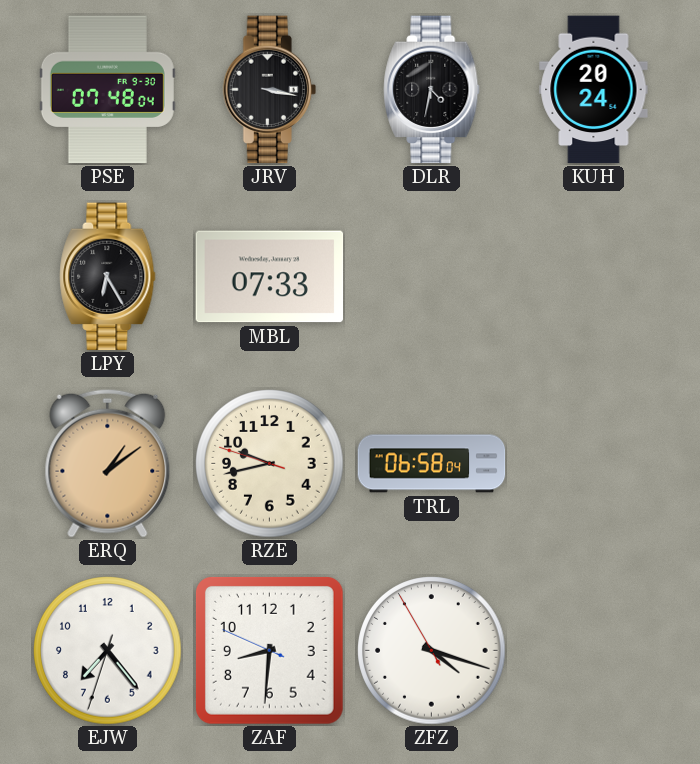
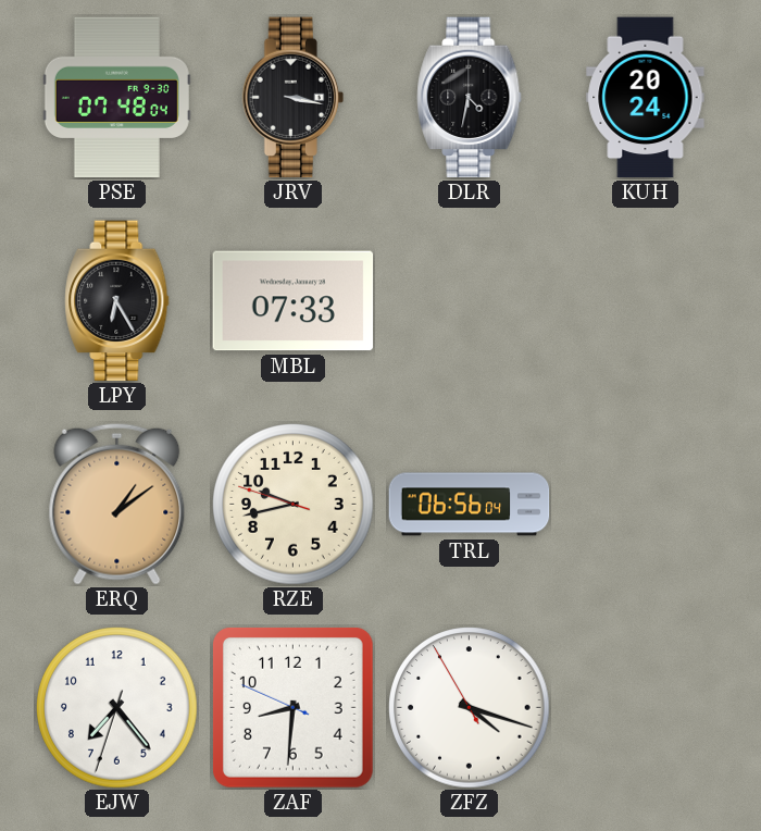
TRL: 06:58 -> 06:56 (470, 505)
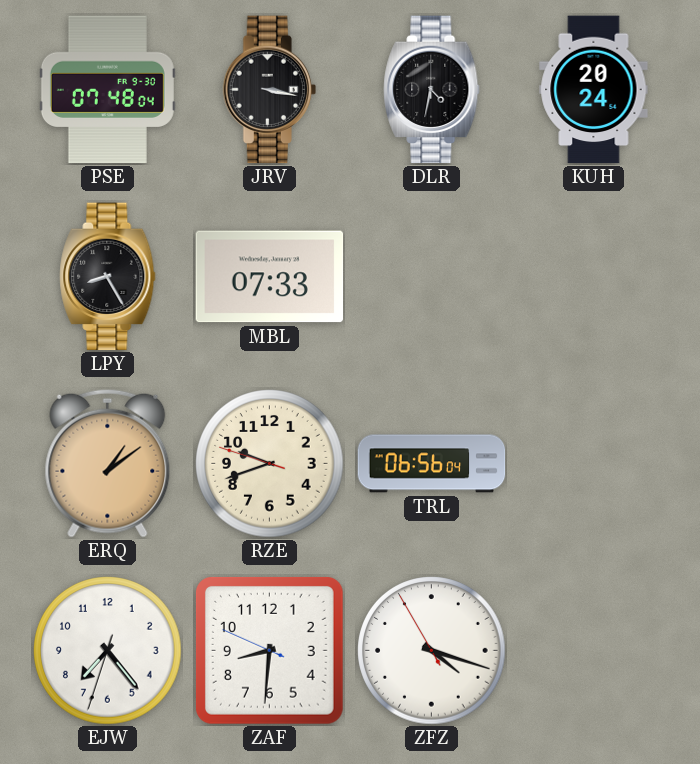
LPY: 6:25 -> 8:25 (108, 277)
RZE: 9:42 -> 9:41 (270, 464)
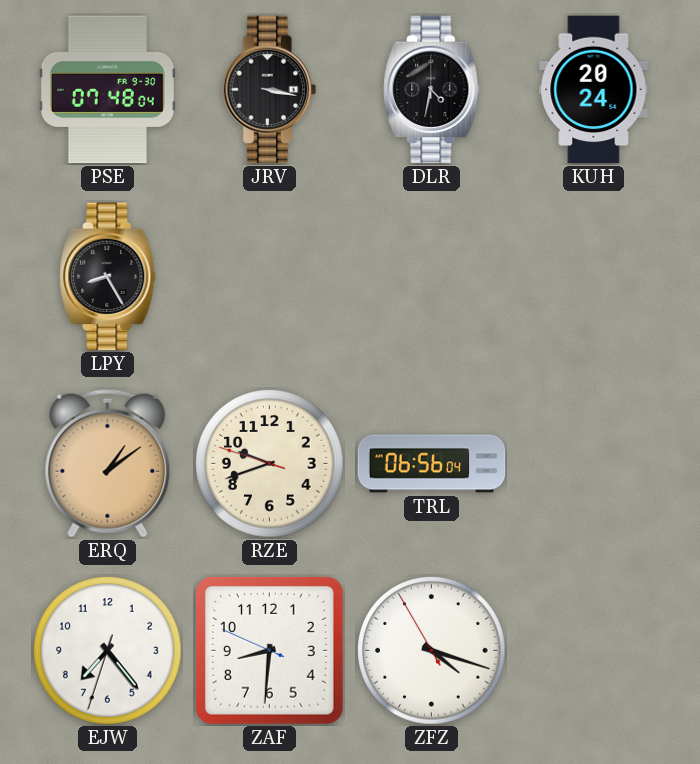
MBL: 07:33 -> none (270, 277)
